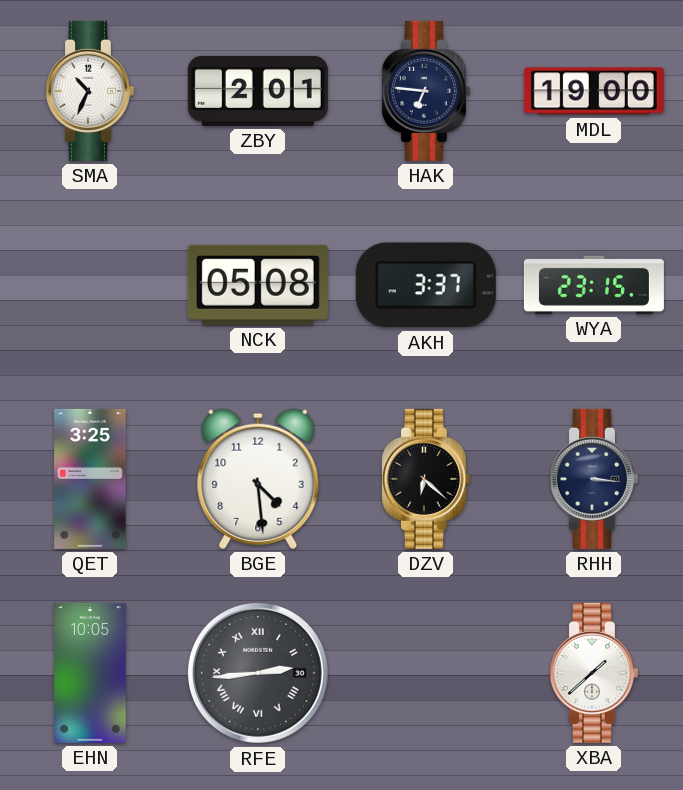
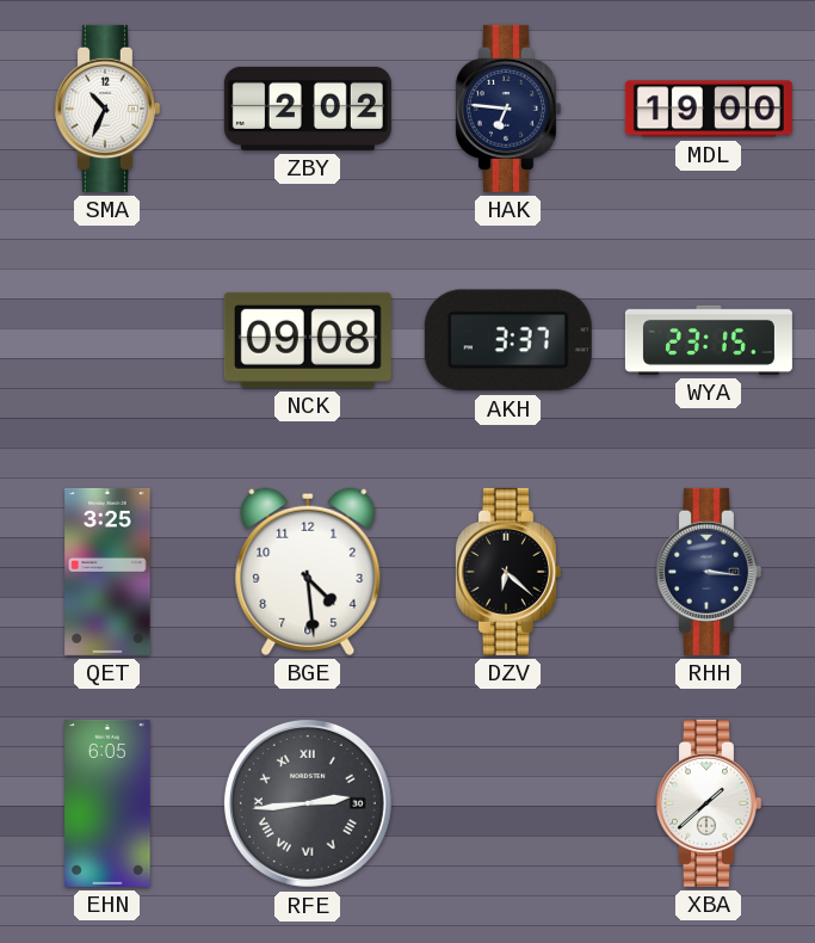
ZBY: 2:01 -> 2:02 (308, 109)
NCK: 05:08 -> 09:08 (308, 340)
EHN: 10:05 -> 6:05 (107, 803)
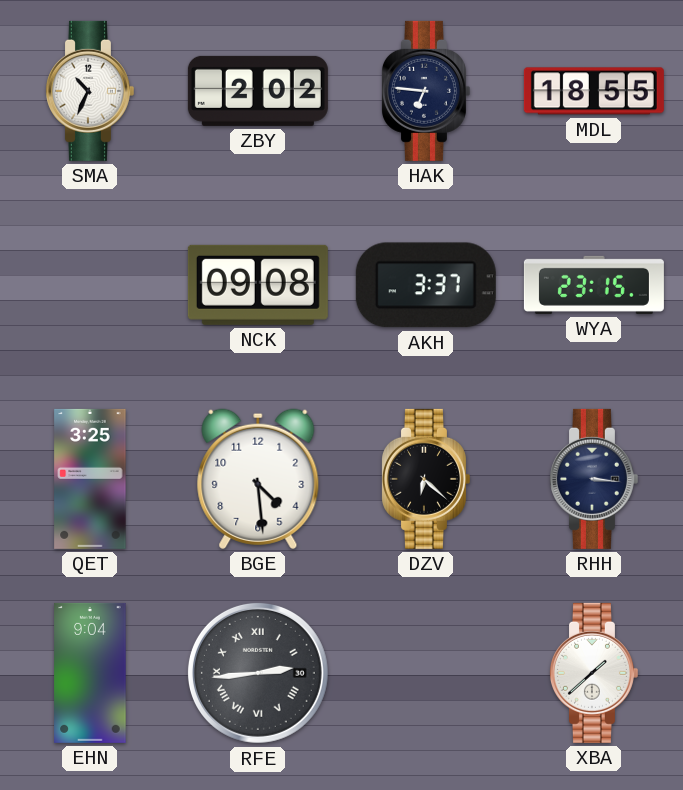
MDL: 19:00 -> 18:55 (594, 91)
EHN: 6:05 -> 9:04 (90, 673)
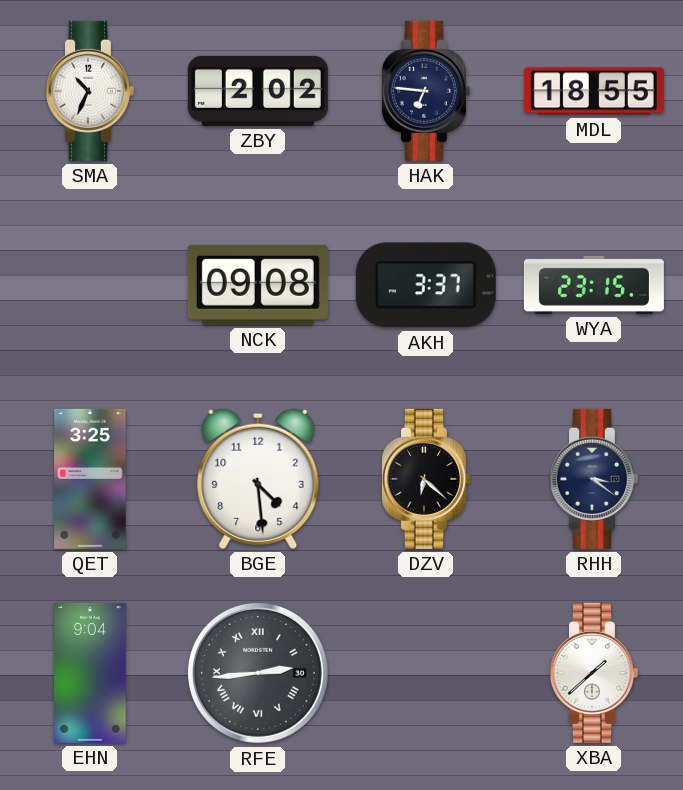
RHH: 3:16 -> 3:21 (593, 479)
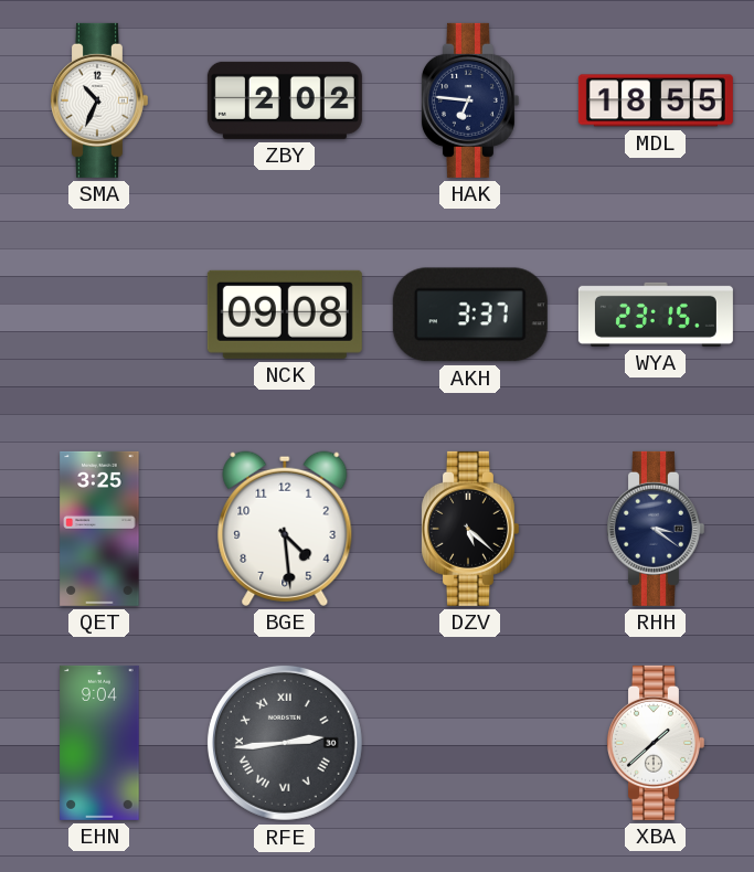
DZV: 6:22 -> 5:22 (469, 529)
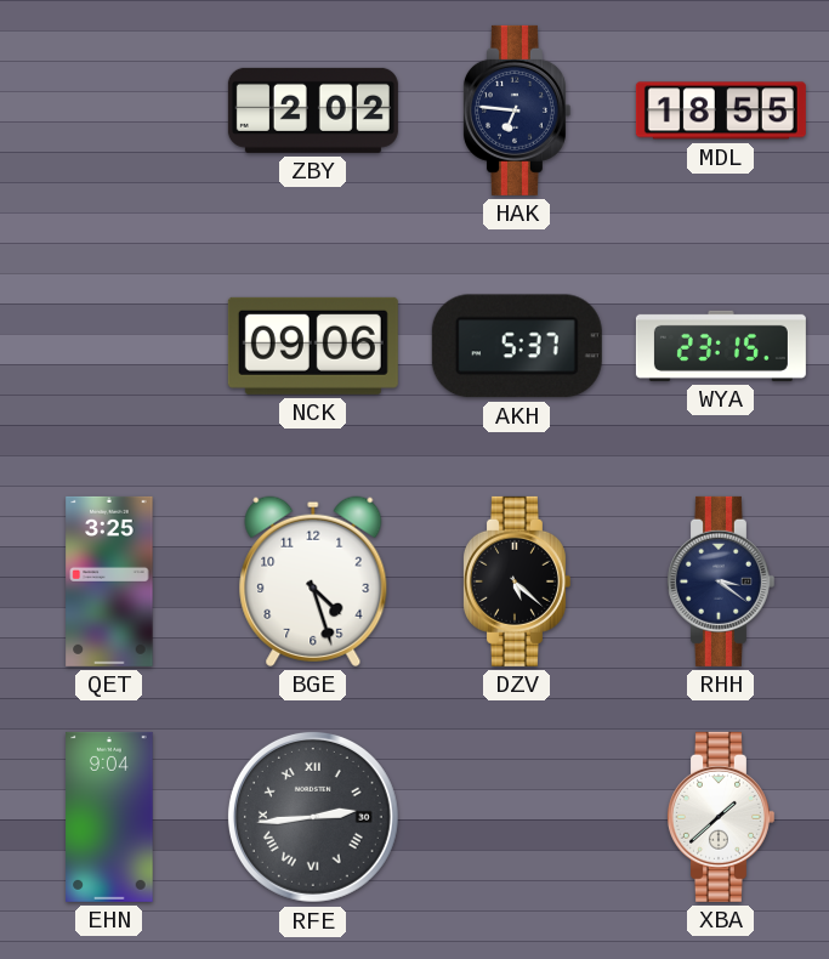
SMA: 10:34 -> none (98, 100)
NCK: 09:08 -> 09:06 (313, 346)
AKH: 3:37 -> 5:37 (517, 346)
BGE: 4:29 -> 4:27 (313, 581)
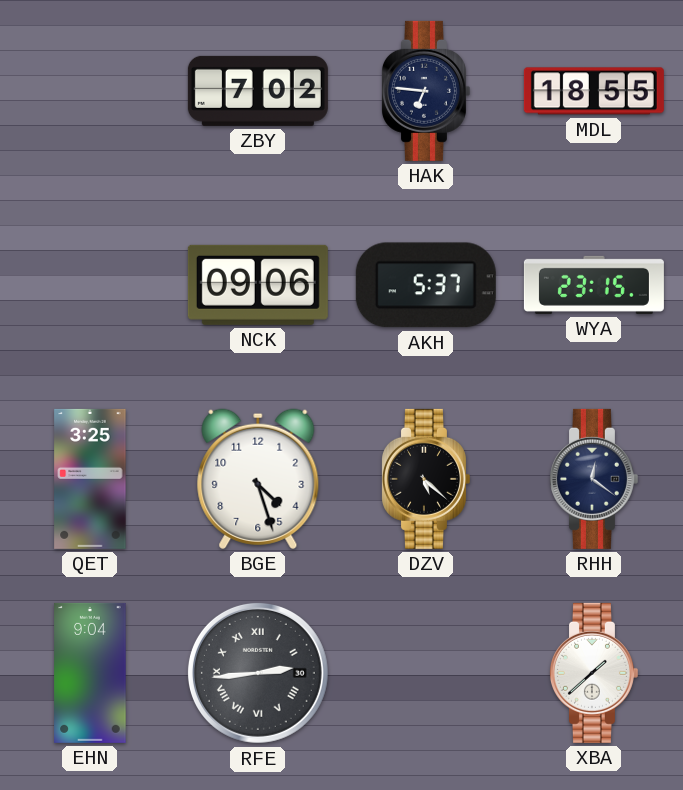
ZBY: 2:02 -> 7:02 (258, 91)
RHH: 3:21 -> 12:21 (593, 479)
